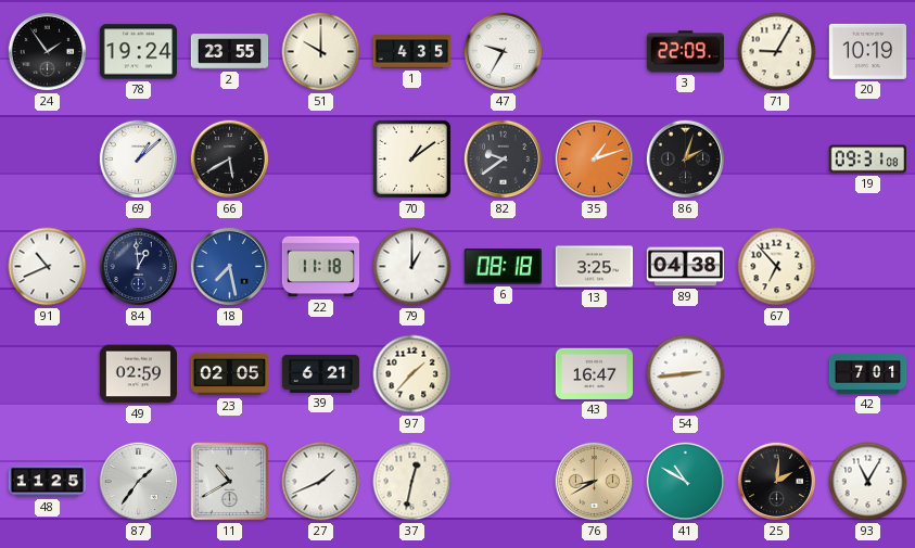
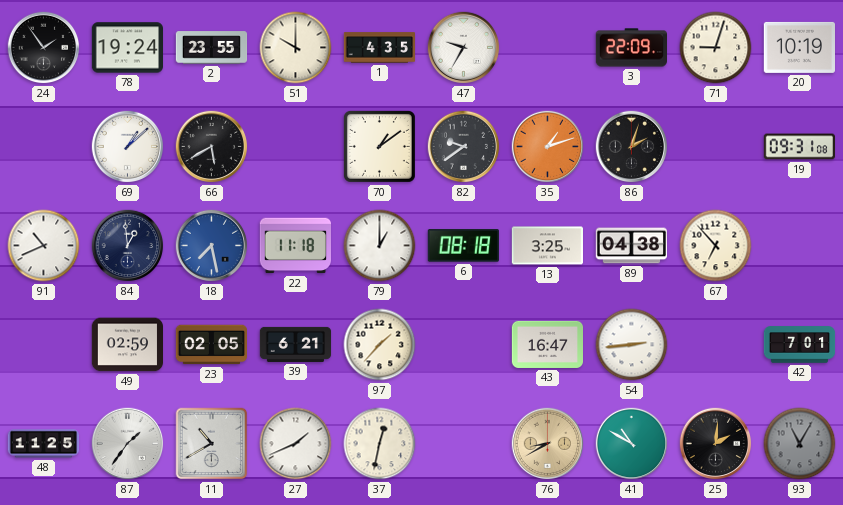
71: 9:05 -> 9:03 (716, 48)
93 dial: white -> grey (800, 444)
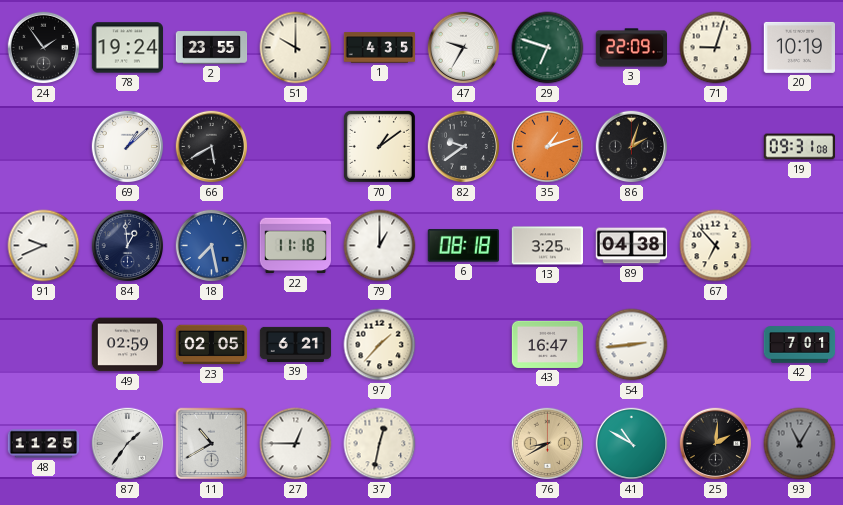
29: none -> 6:48 (548, 48)
91: 10:41 -> 9:41 (44, 246)
27: 1:41 -> 12:45 (296, 444)
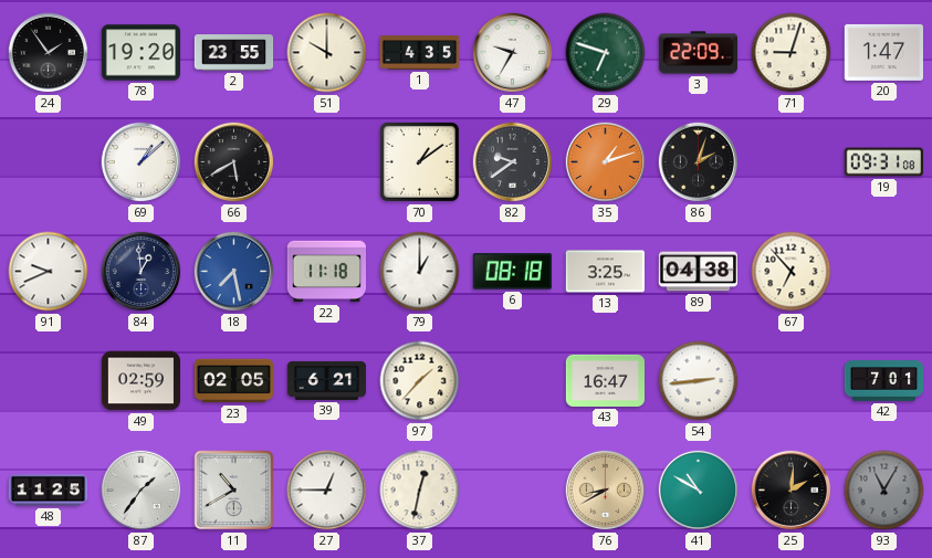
78: 19:24 -> 19:20 (140, 53)
20: 10:19 -> 1:47 (883, 52)
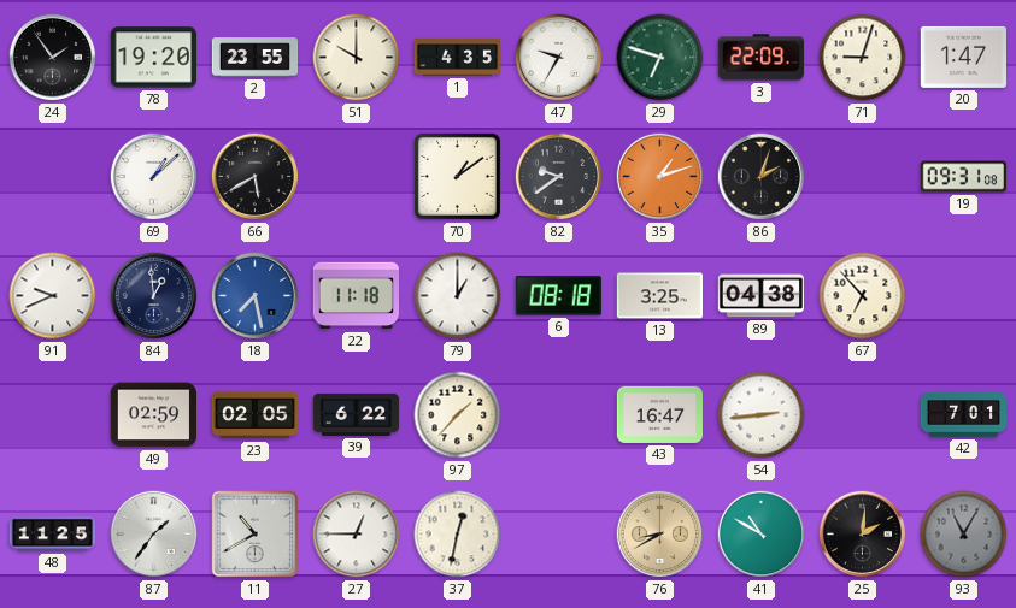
39: 6:21 -> 6:22 (357, 414)
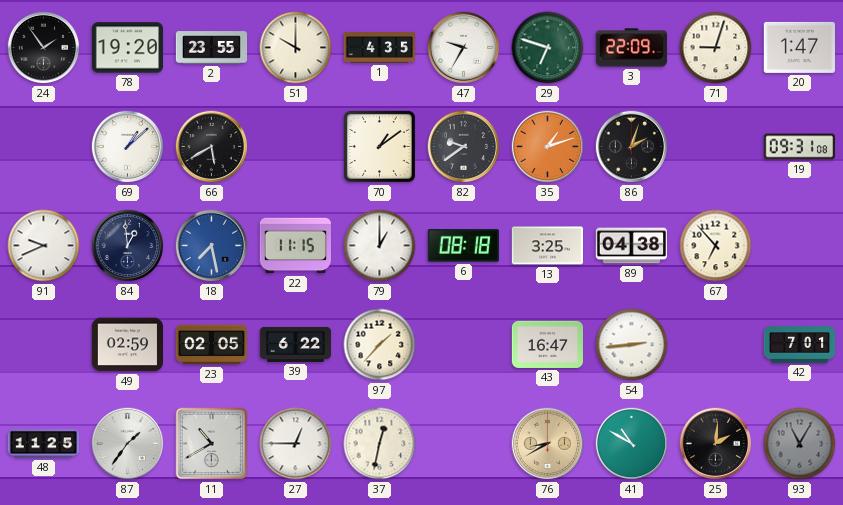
22: 11:18 -> 11:15 (295, 246)
